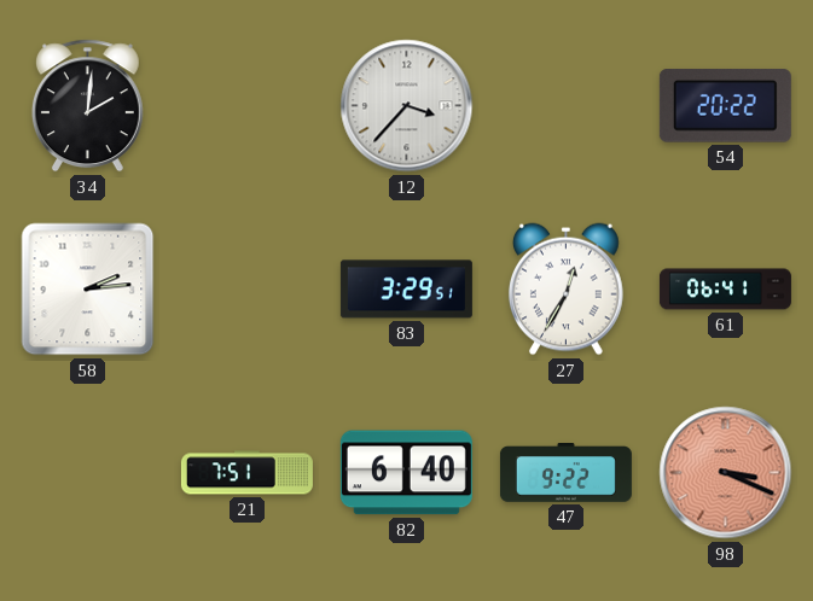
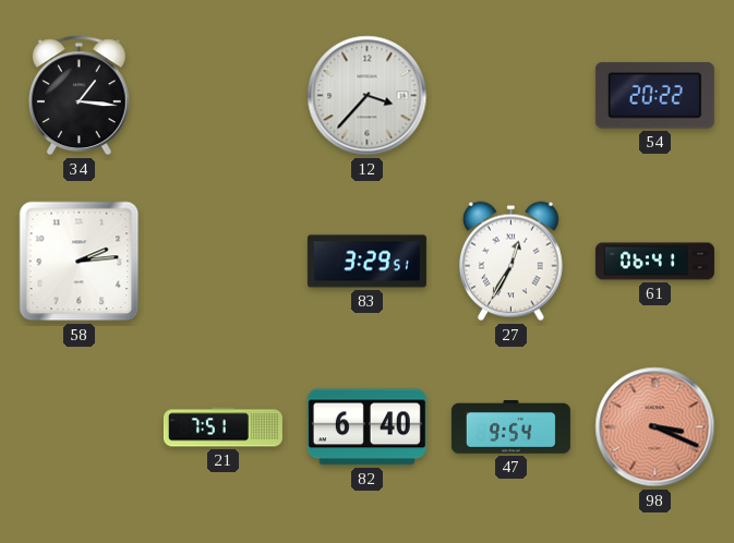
34: 2:01 -> 1:16 (79, 96)
47: 9:22 -> 9:54 (510, 427)
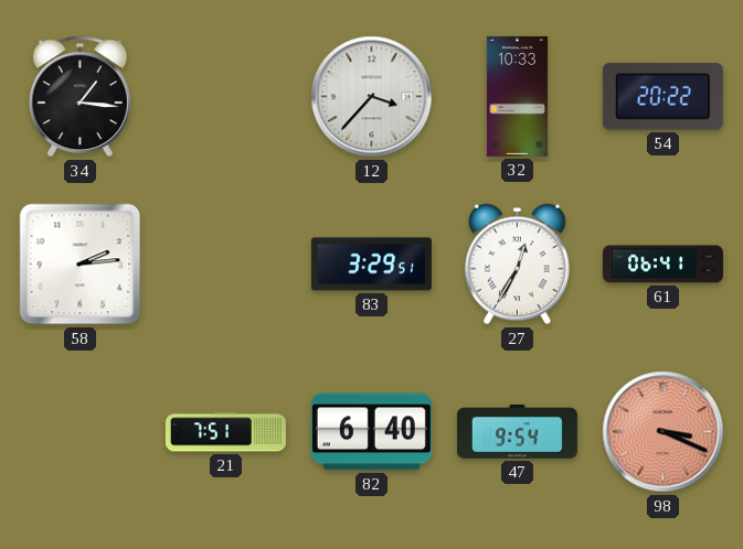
32: none -> 10:33 (517, 96)
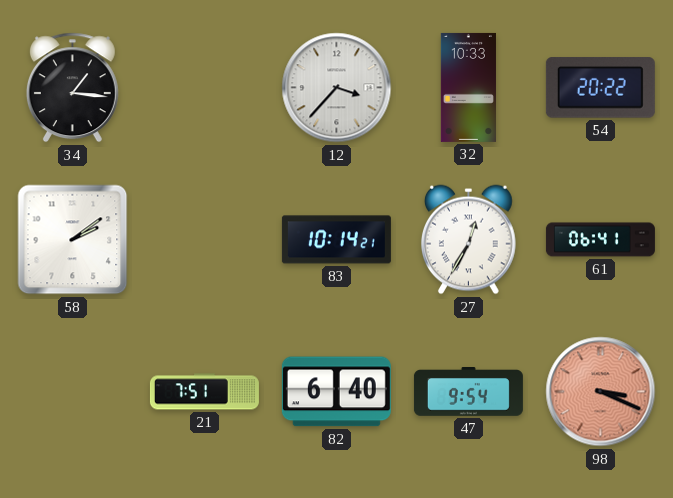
58: 2:14 -> 2:09 (73, 240)
83: 3:29 -> 10:14 (336, 240)
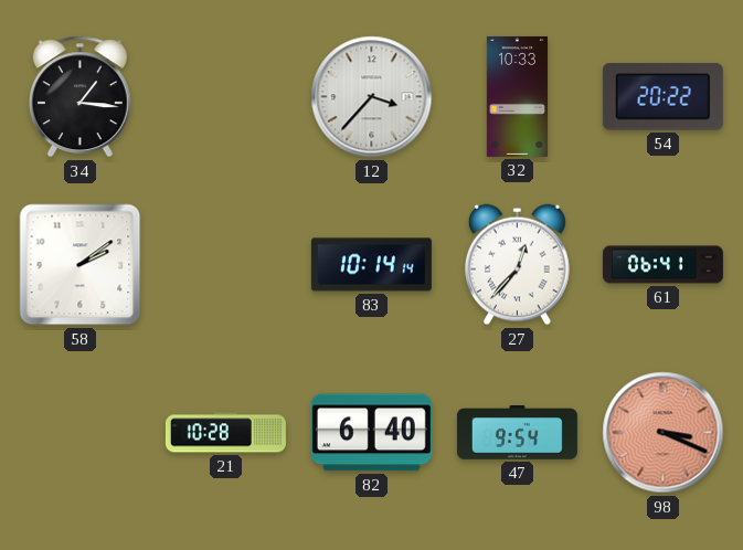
83: 10:14:21 -> 10:14:14 (371, 265)
27: 12:35 -> 12:37 (517, 265)
21: 7:51 -> 10:28 (225, 433)
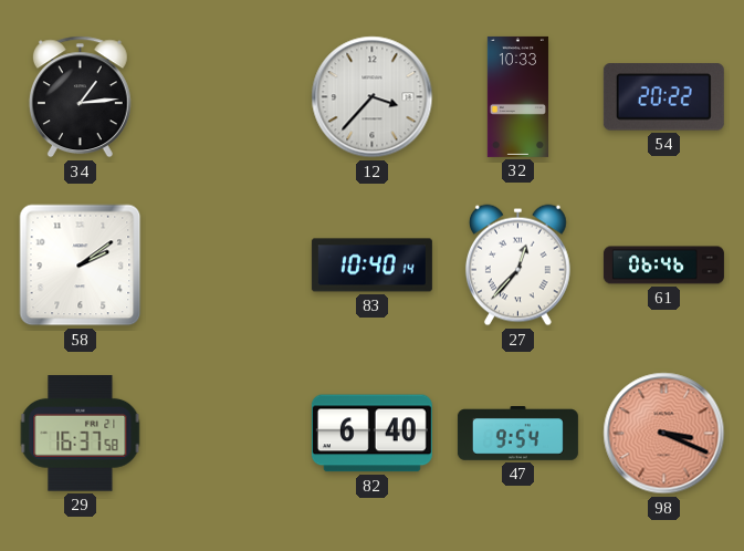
34: 1:16 -> 1:14 (80, 97)
83: 10:14 -> 10:40 (371, 266)
61: 06:41 -> 06:46 (663, 266)
29: none -> 16:37 (81, 434)
21: 10:28 -> none (225, 433)
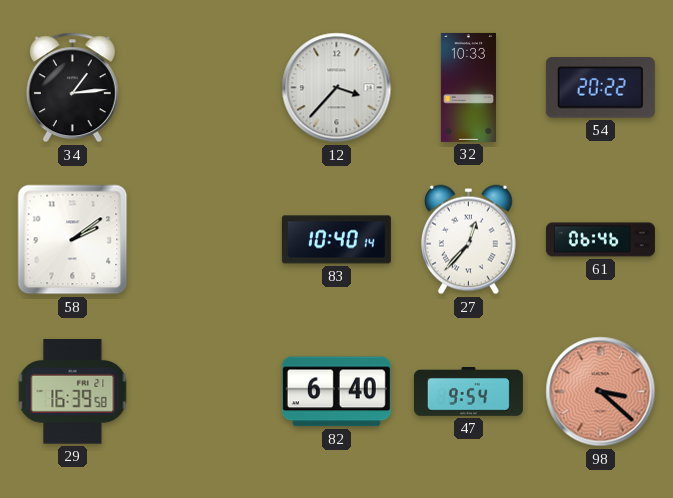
29: 16:37 -> 16:39 (73, 392)
98: 3:19 -> 3:22 (601, 392)
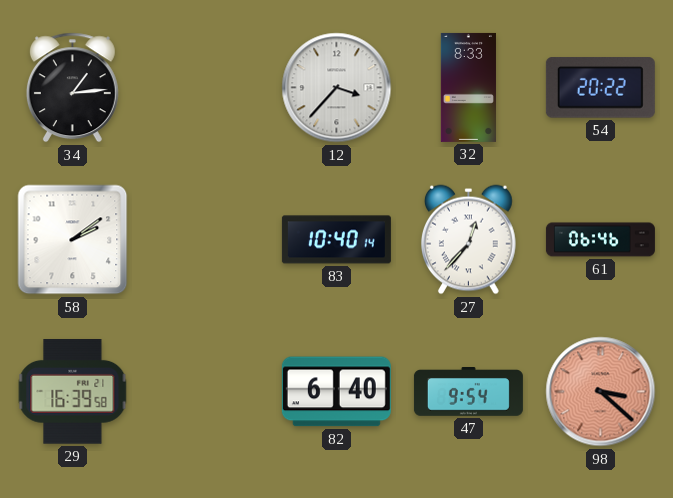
32: 10:33 -> 8:33 (468, 87)
